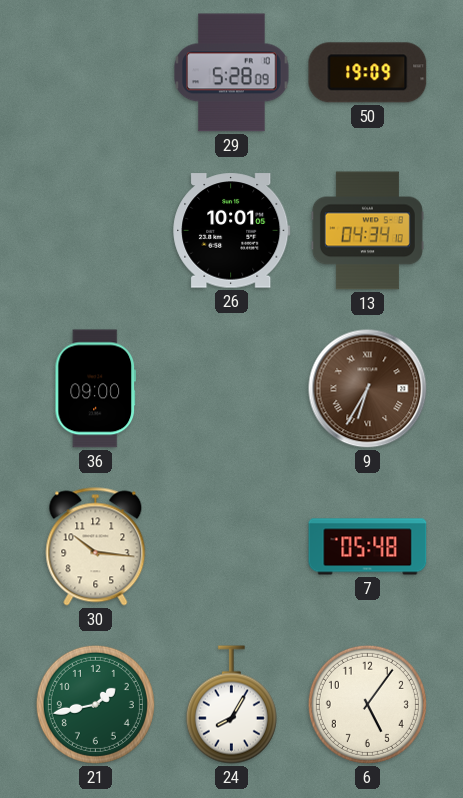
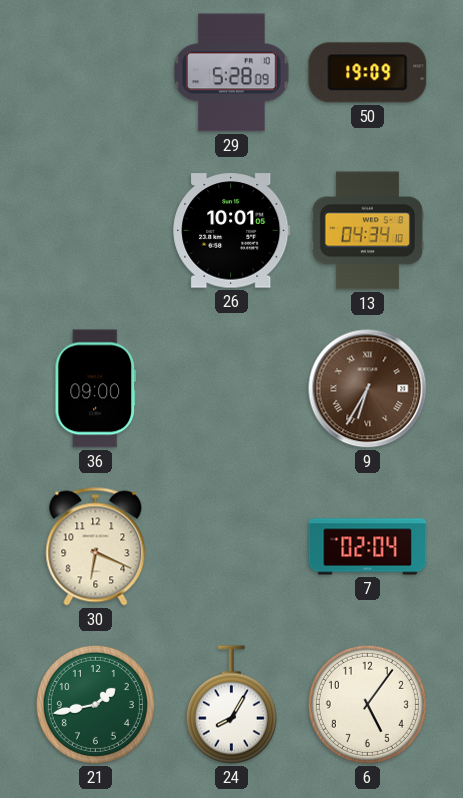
30: 10:16 -> 6:19 (96, 547)
7: 05:48 -> 02:04 (368, 547)
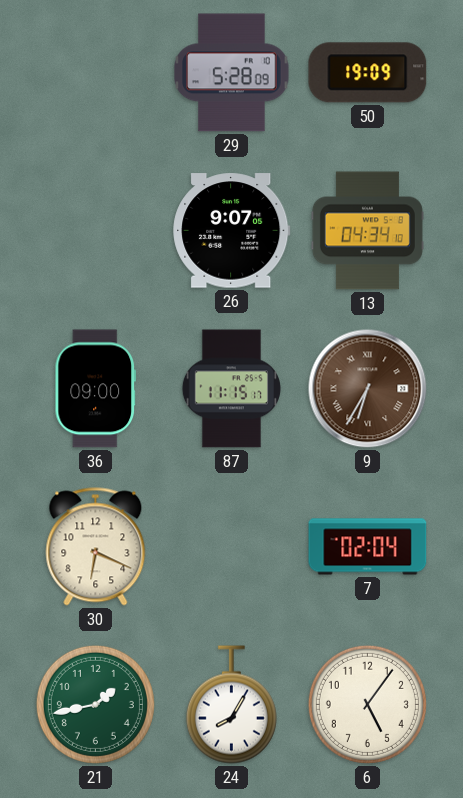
26: 10:01 -> 9:07 (232, 231)
87: none -> 11:15 (231, 389)
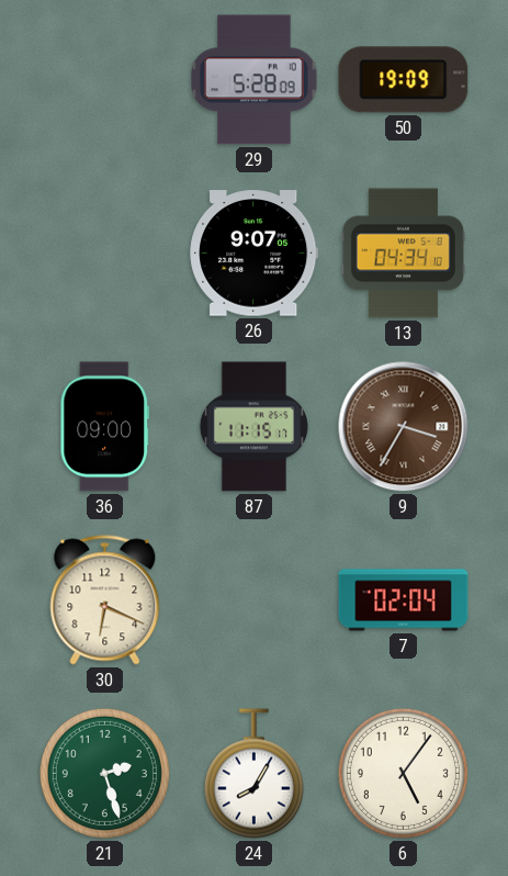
9: 6:35 -> 3:35 (404, 427)
21: 1:43 -> 2:27 (104, 773)
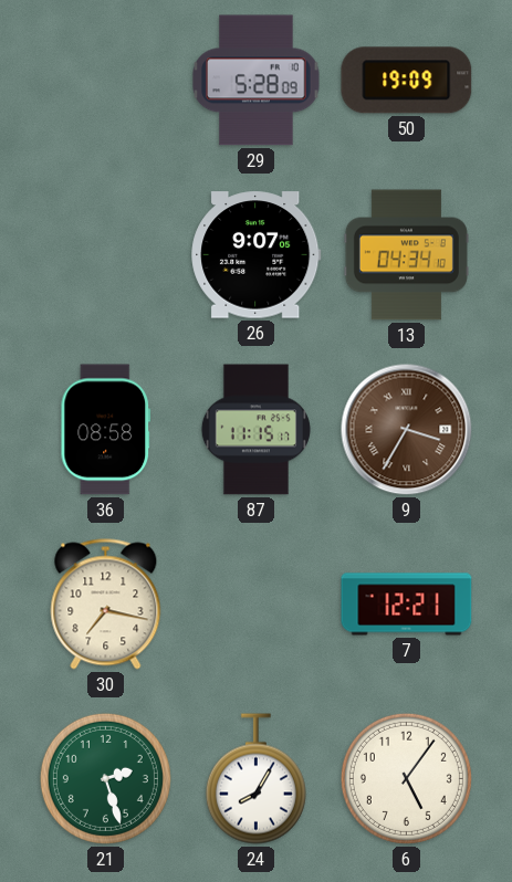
36: 09:00 -> 08:58 (105, 430)
30: 6:19 -> 7:17 (106, 605)
7: 02:04 -> 12:21 (407, 605)
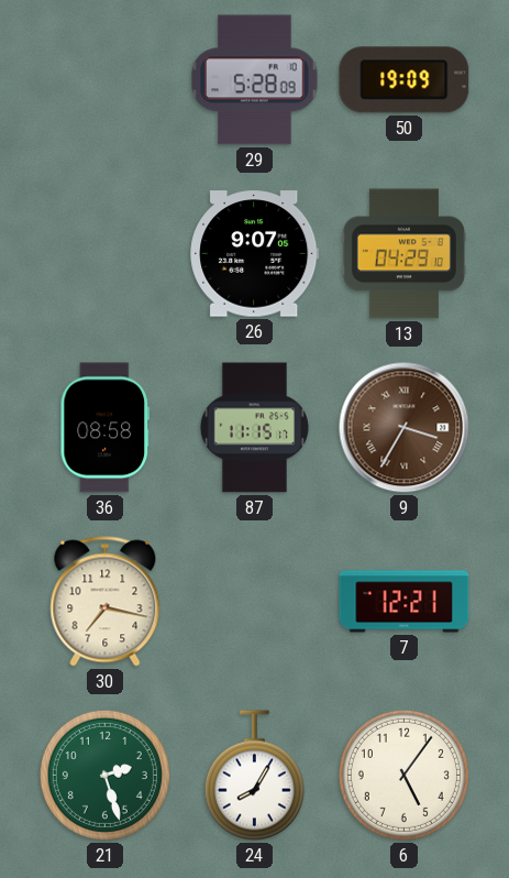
13: 04:34 -> 04:29 (403, 254)
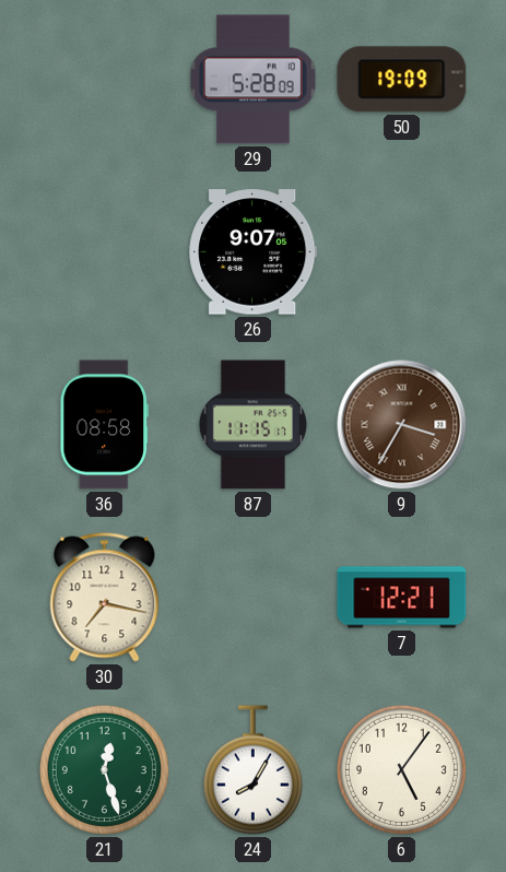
13: 04:29 -> none (403, 254)
21: 2:27 -> 12:27 (104, 769)
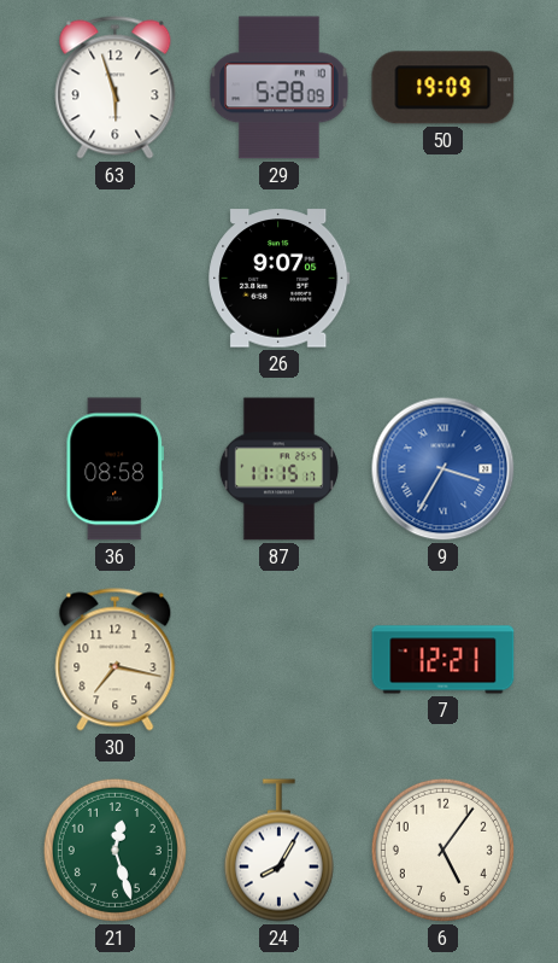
63: none -> 5:57 (116, 88)
9 dial: brown -> blue (444, 469)
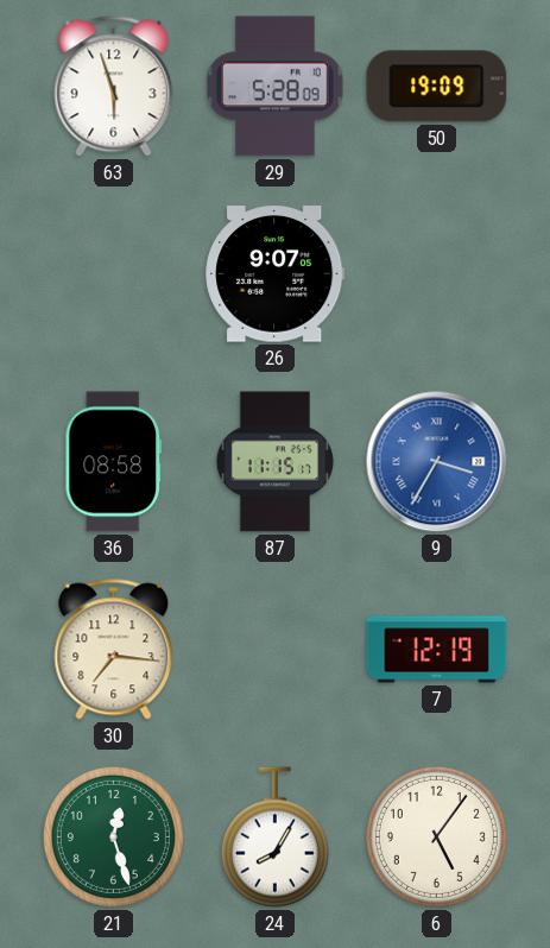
30: 7:17 -> 7:16 (114, 650)
7: 12:21 -> 12:19 (437, 650)
